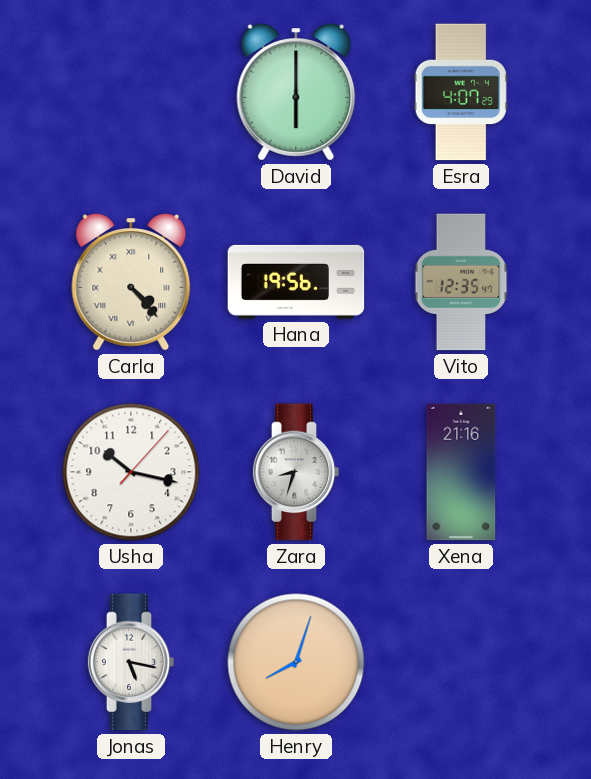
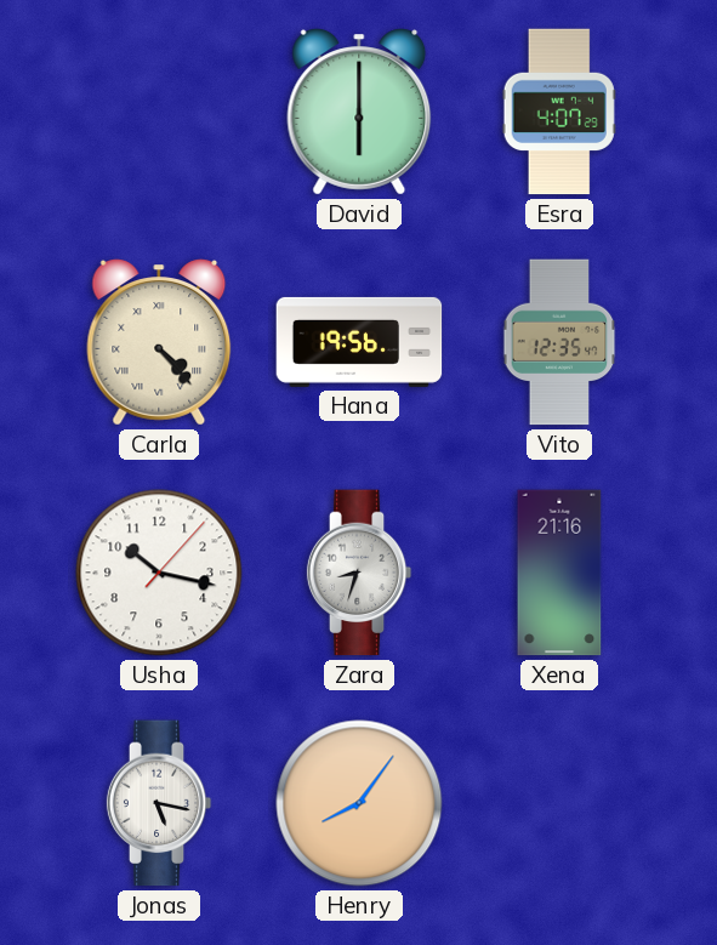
Henry: 8:03 -> 8:06 (359, 803)
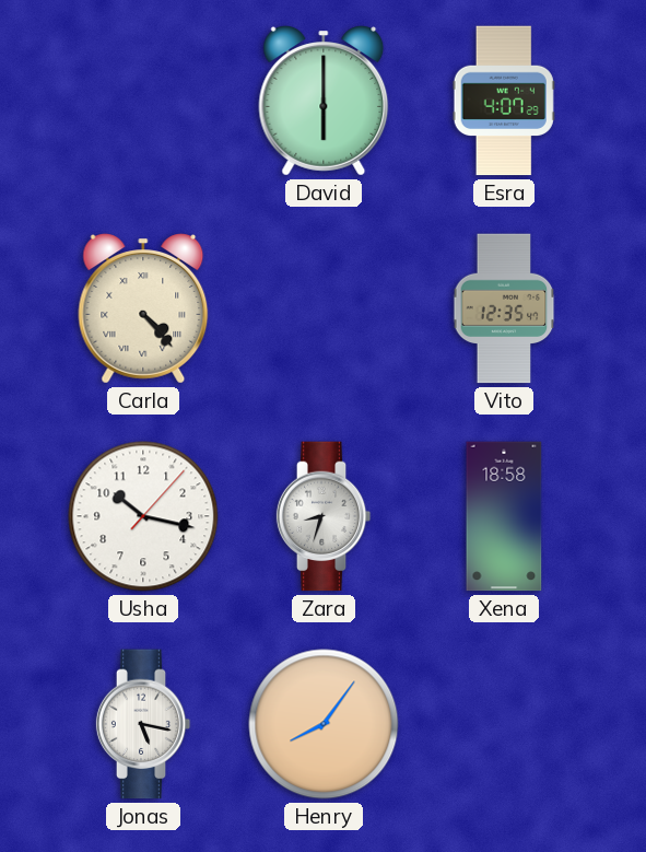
Hana: 19:56 -> none (359, 342)
Xena: 21:16 -> 18:58 (504, 516)
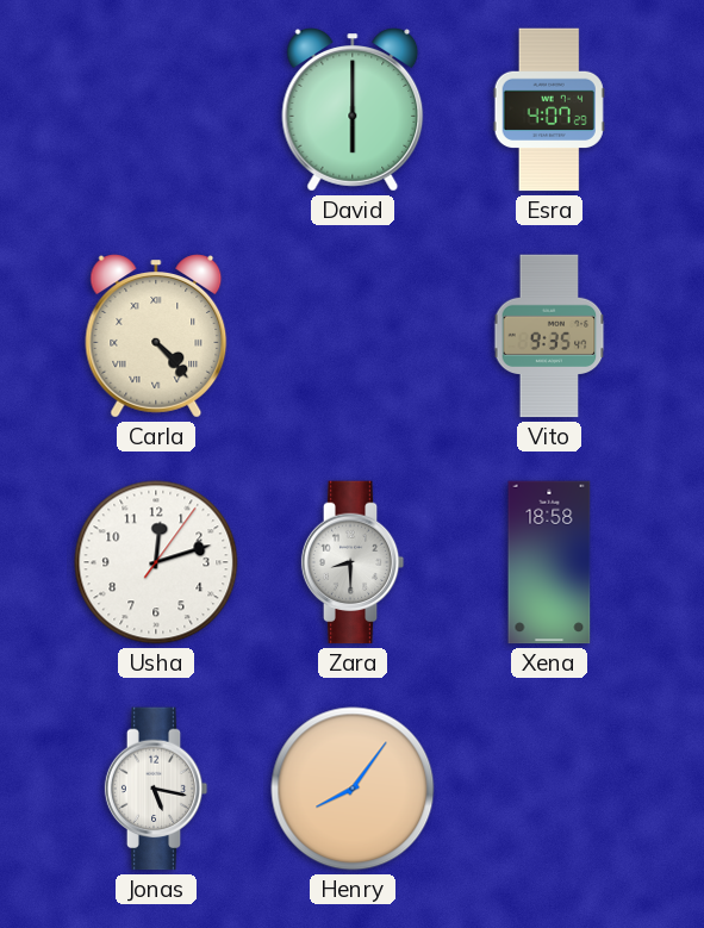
Vito: 12:35 -> 9:35 (549, 336)
Usha: 10:17 -> 12:12 (156, 562)
Zara: 8:33 -> 8:30 (353, 562)
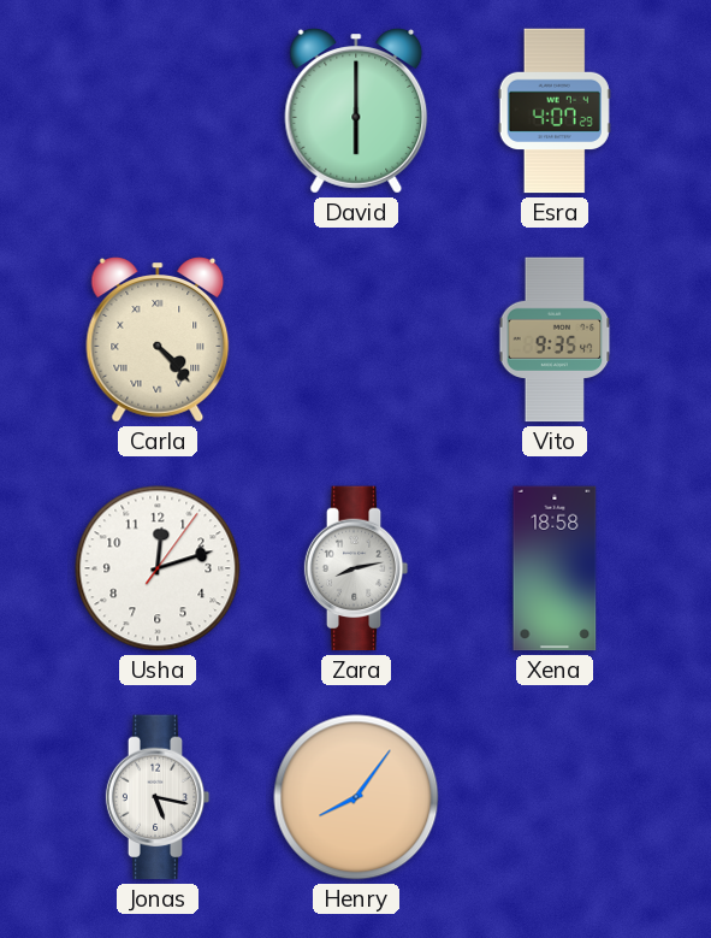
Zara: 8:30 -> 8:13 (356, 568)
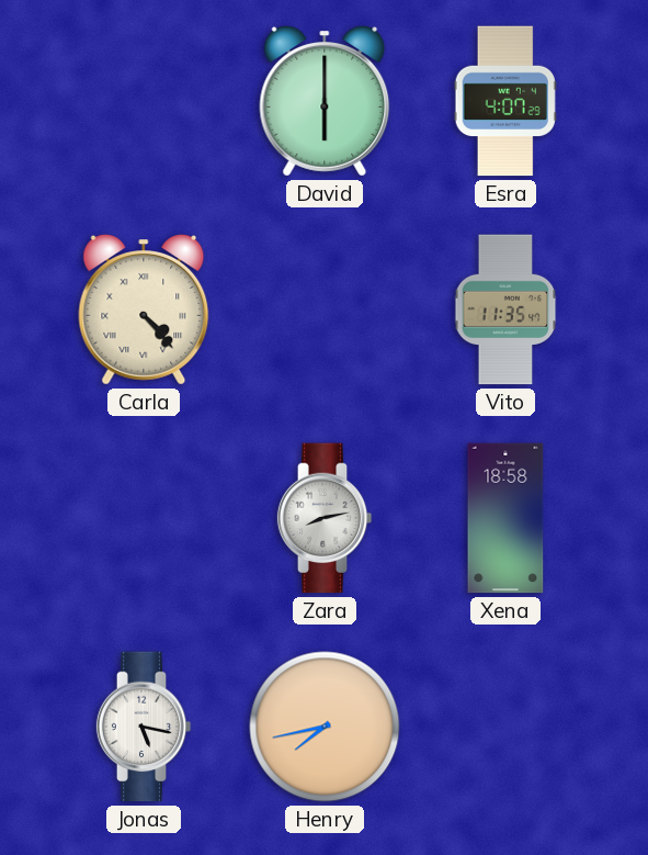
Vito: 9:35 -> 11:35 (505, 310)
Usha: 12:12 -> none (158, 568)
Henry: 8:06 -> 7:43 (325, 727)
